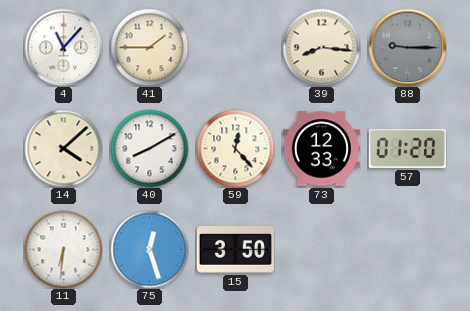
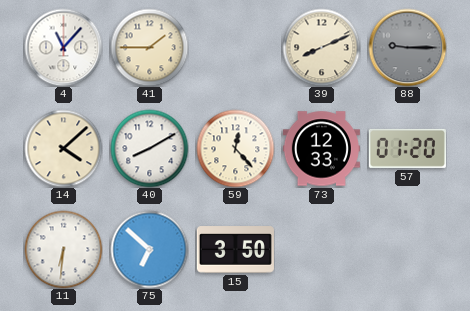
39: 8:16 -> 8:11 (321, 47)
75: 12:27 -> 6:52 (149, 249)
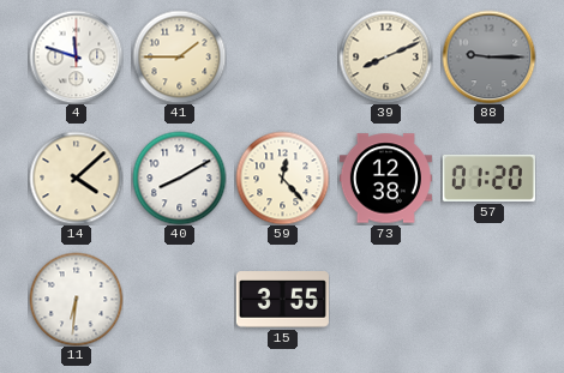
4: 11:07 -> 11:48 (76, 56)
73: 12:33 -> 12:38 (385, 179)
75: 6:52 -> none (149, 249)
15: 3:50 -> 3:55 (282, 300)
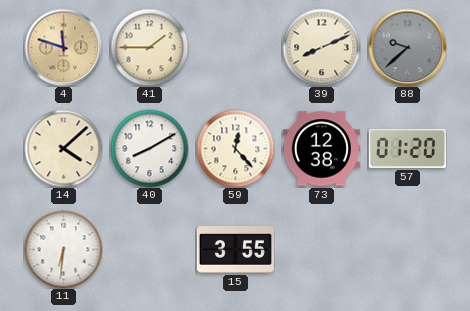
4 dial: white -> champagne (63, 47)
88: 9:15 -> 9:38 (407, 47)
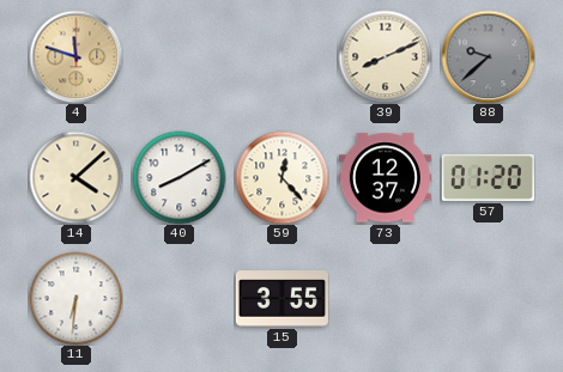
41: 1:45 -> none (149, 47)
73: 12:38 -> 12:37 (385, 178)
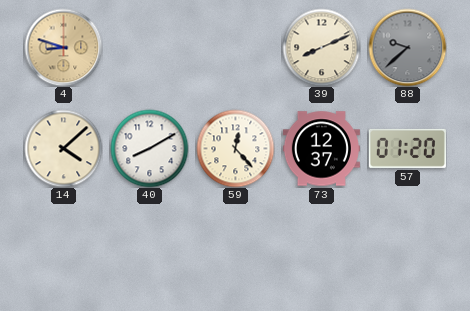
4: 11:48 -> 8:48 (63, 47)
11: 6:31 -> none (75, 298)
15: 3:55 -> none (281, 299)
